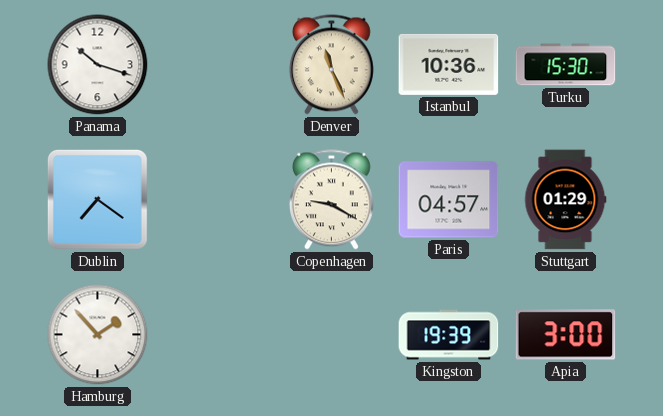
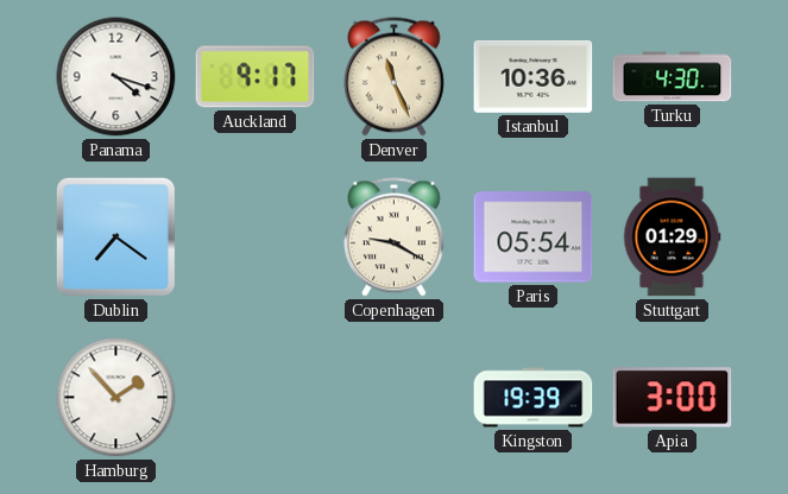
Panama: 10:18 -> 4:18 (116, 77)
Auckland: none -> 9:17 (256, 77)
Turku: 15:30 -> 4:30 (673, 77)
Paris: 04:57 -> 05:54 (534, 237)
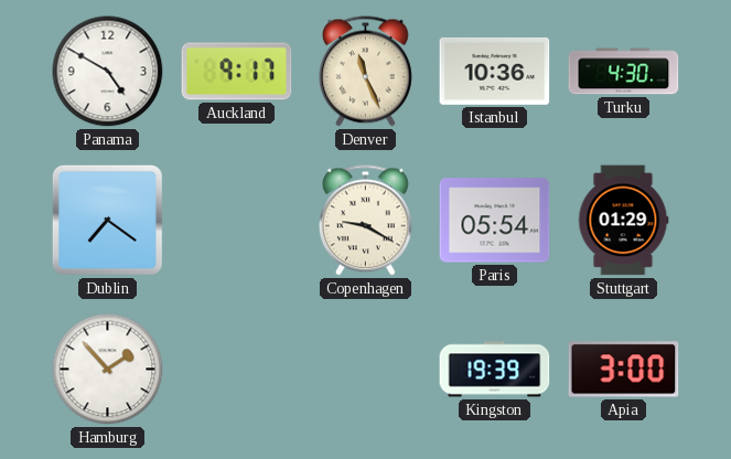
Panama: 4:18 -> 4:50 (108, 72)
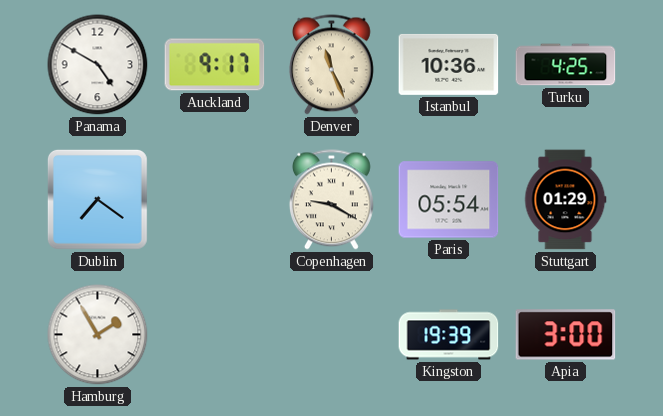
Turku: 4:30 -> 4:25 (566, 65)
Hamburg: 1:53 -> 1:55 (98, 335)
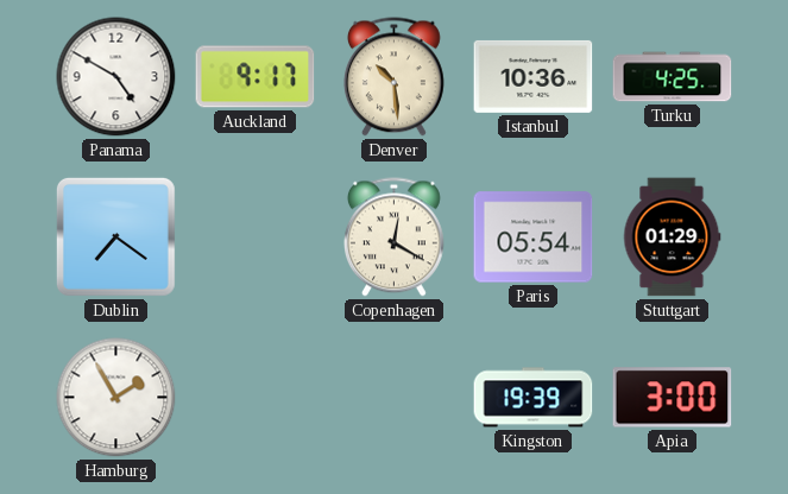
Denver: 11:26 -> 10:29 (393, 77)
Copenhagen: 9:20 -> 12:20 (393, 237)
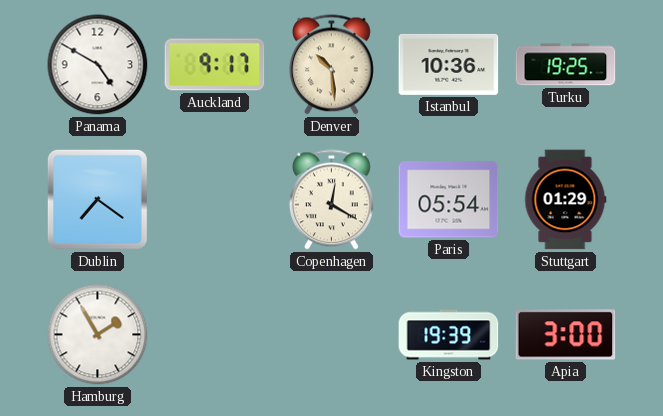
Turku: 4:25 -> 19:25 (566, 65)
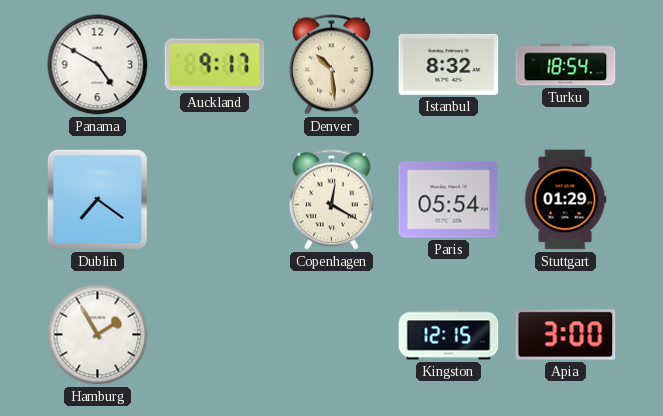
Istanbul: 10:36 -> 8:32 (449, 64)
Turku: 19:25 -> 18:54 (566, 65)
Kingston: 19:39 -> 12:15 (449, 335)
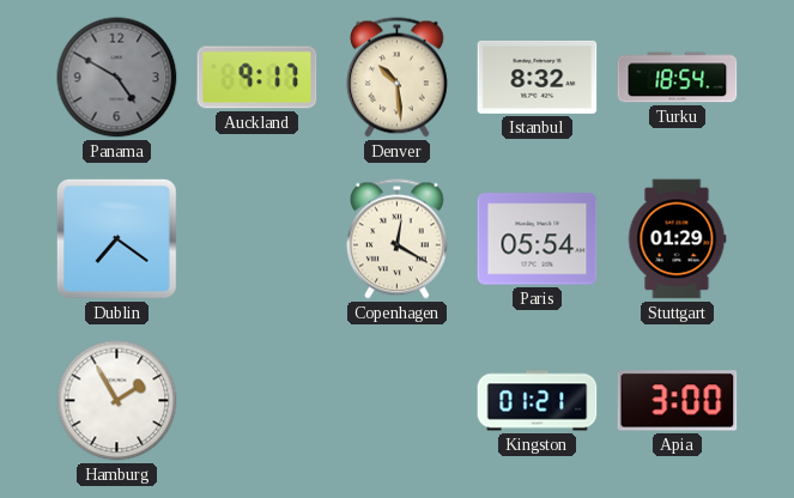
Panama dial: white -> grey (117, 78)
Kingston: 12:15 -> 01:21 (538, 401)
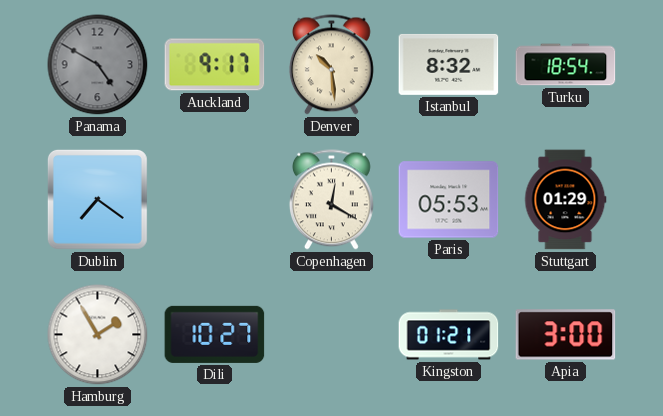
Paris: 05:54 -> 05:53 (449, 200)
Dili: none -> 10:27 (215, 334)
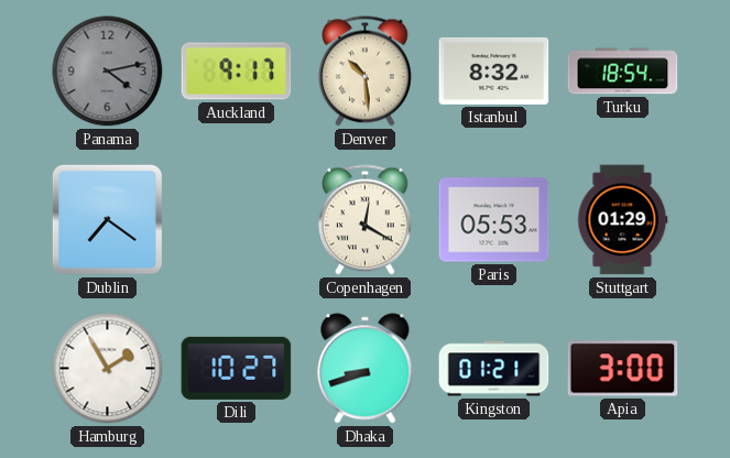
Panama: 4:50 -> 4:13 (108, 72)
Dhaka: none -> 8:42 (366, 369)
